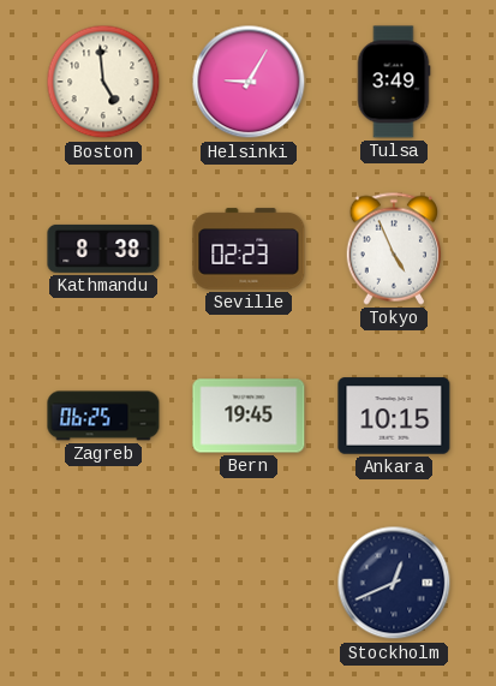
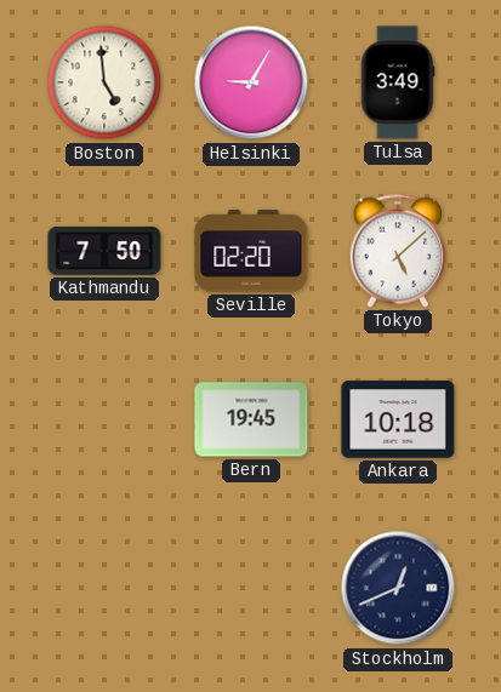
Kathmandu: 8:38 -> 7:50 (104, 251)
Seville: 02:23 -> 02:20 (251, 251)
Tokyo: 4:56 -> 5:08 (398, 251)
Zagreb: 06:25 -> none (103, 416)
Ankara: 10:15 -> 10:18 (398, 419)
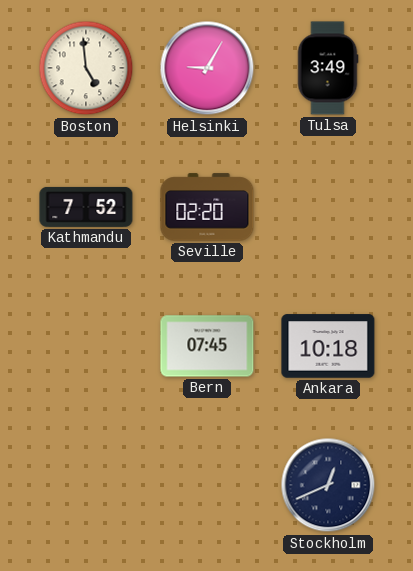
Kathmandu: 7:50 -> 7:52 (86, 207)
Tokyo: 5:08 -> none (398, 251)
Bern: 19:45 -> 07:45 (207, 346)
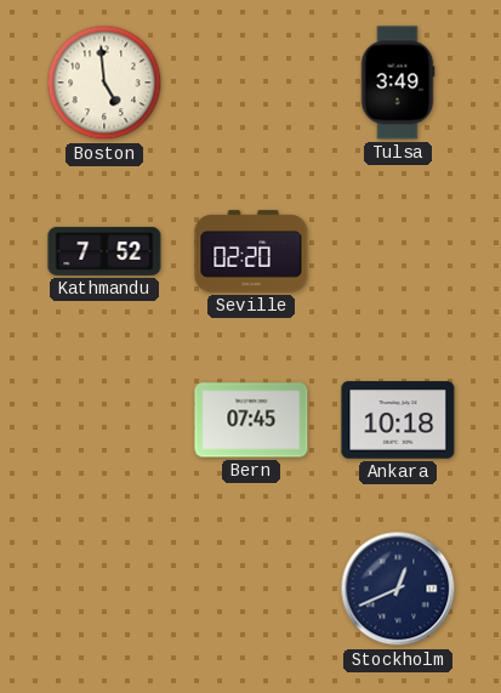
Helsinki: 9:05 -> none (207, 68)
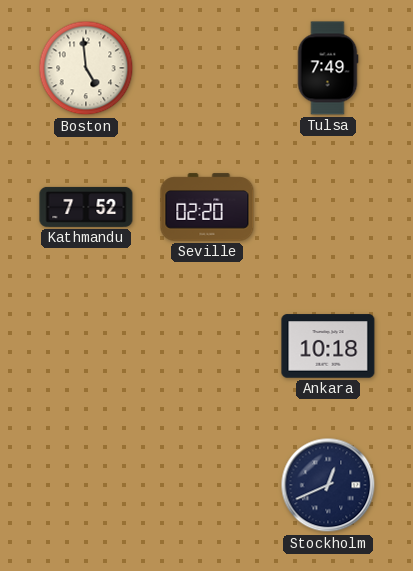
Tulsa: 3:49 -> 7:49 (328, 68)
Bern: 07:45 -> none (251, 420)
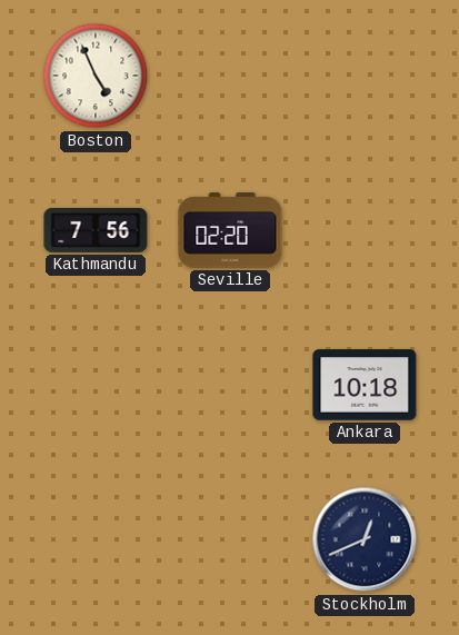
Boston: 4:59 -> 4:56 (96, 76)
Tulsa: 7:49 -> none (328, 68)
Kathmandu: 7:52 -> 7:56 (96, 230)
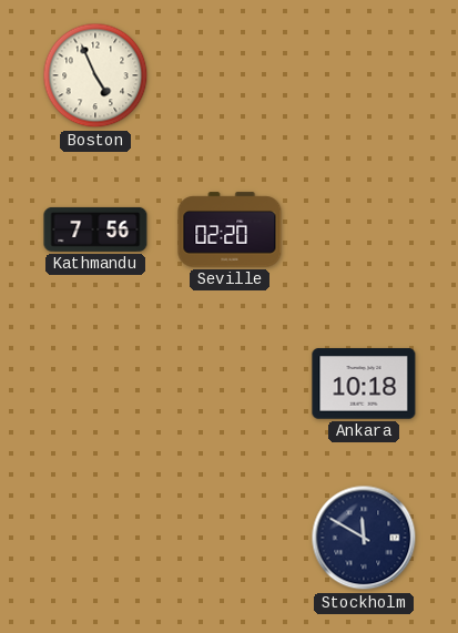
Stockholm: 12:41 -> 11:50 (364, 538)
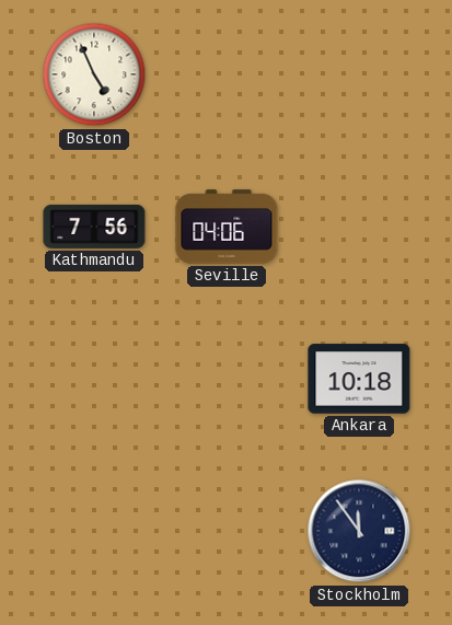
Seville: 02:20 -> 04:06 (227, 227)
Stockholm: 11:50 -> 11:54 (359, 531)
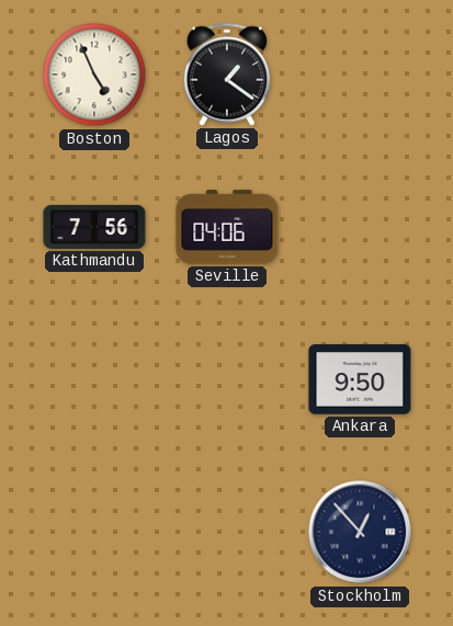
Lagos: none -> 1:21 (227, 75)
Ankara: 10:18 -> 9:50 (360, 379)
Stockholm: 11:54 -> 12:53 (360, 532)
